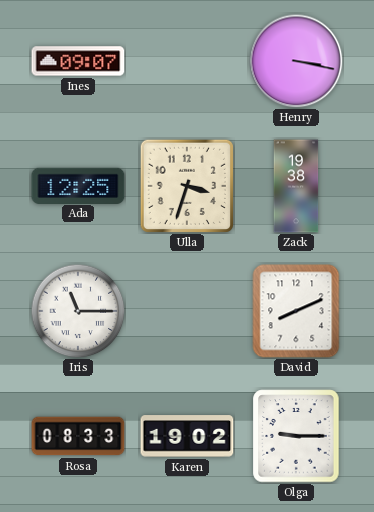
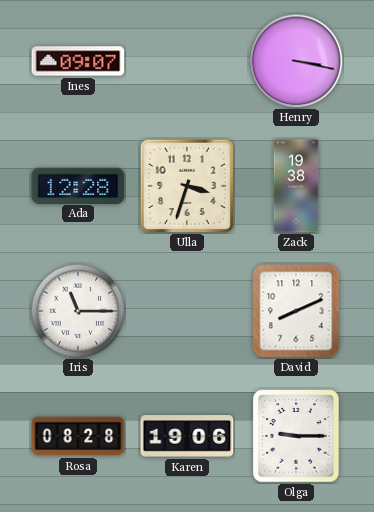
Ada: 12:25 -> 12:28 (78, 185)
Rosa: 08:33 -> 08:28 (78, 436)
Karen: 19:02 -> 19:06 (187, 436)
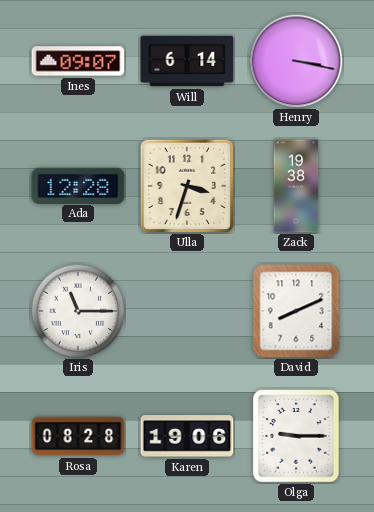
Will: none -> 6:14 (187, 61)
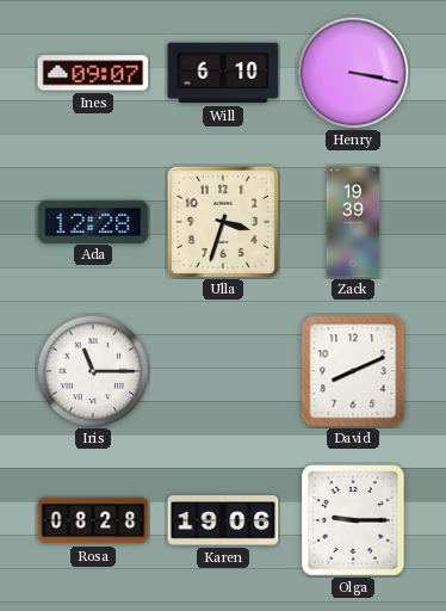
Will: 6:14 -> 6:10 (223, 73)
Zack: 19:38 -> 19:39 (353, 222)
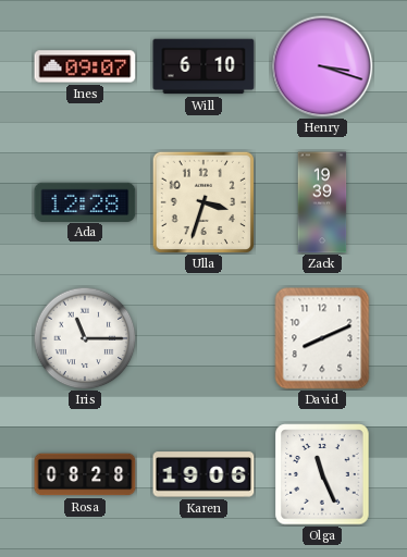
Henry: 3:17 -> 3:18 (322, 66)
Olga: 9:15 -> 11:26 (322, 474)
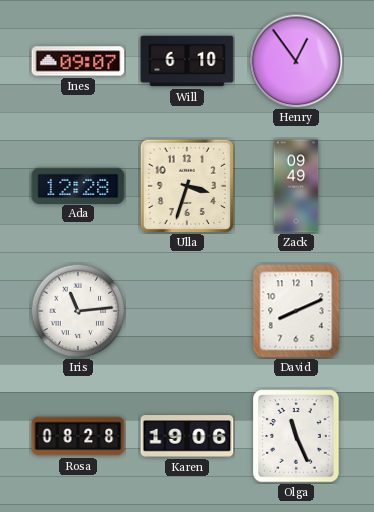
Henry: 3:18 -> 12:54 (296, 61)
Zack: 19:39 -> 09:49 (296, 186)
Iris: 11:15 -> 11:14 (78, 311)
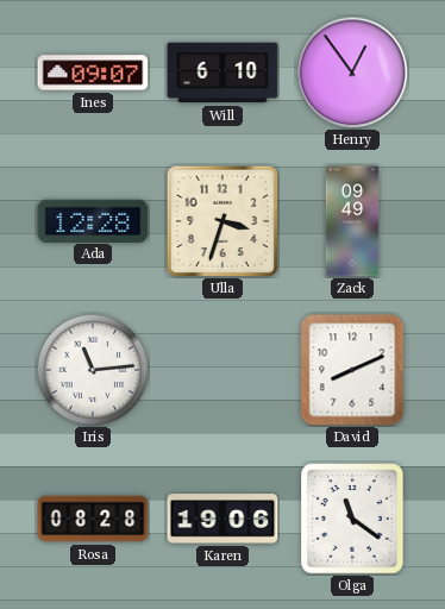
Olga: 11:26 -> 11:21 (352, 519)
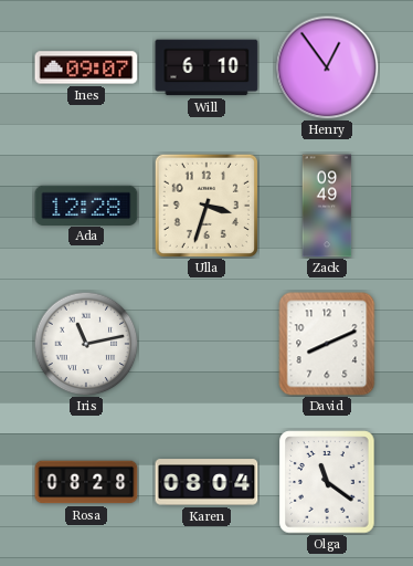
Iris: 11:14 -> 11:13 (86, 344)
Karen: 19:06 -> 08:04 (206, 482)
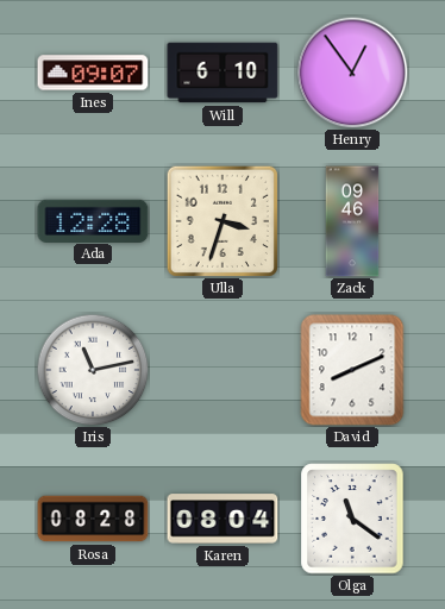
Zack: 09:49 -> 09:46 (352, 221)
